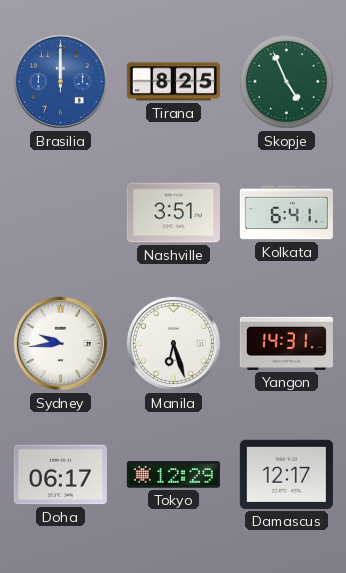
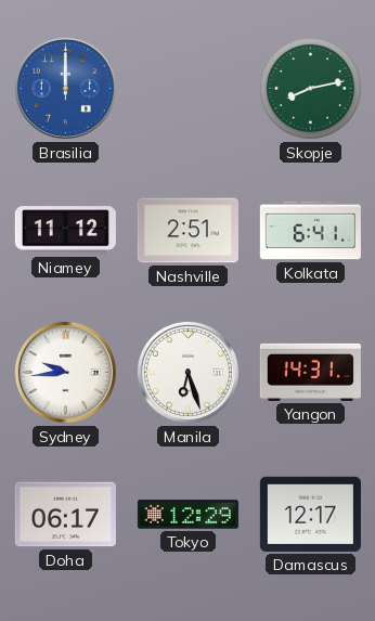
Tirana: 8:25 -> none (173, 82)
Skopje: 4:56 -> 8:13 (310, 88)
Niamey: none -> 11:12 (65, 231)
Nashville: 3:51 -> 2:51 (187, 231)
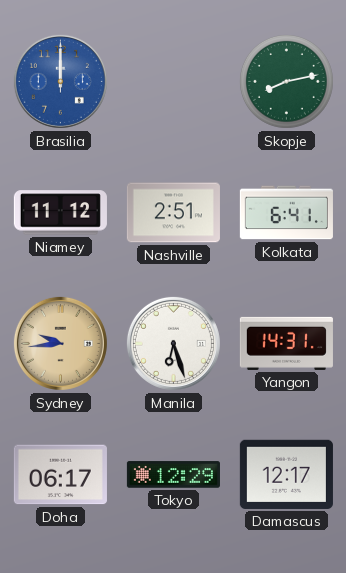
Sydney dial: white -> champagne (60, 343)
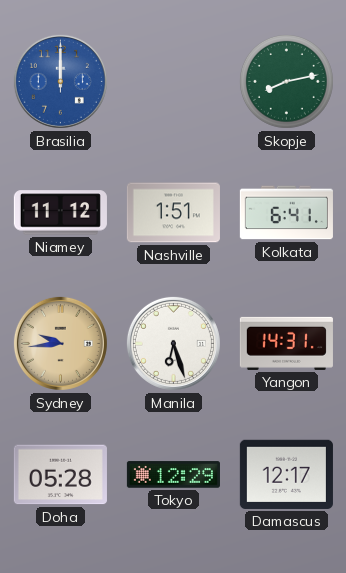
Nashville: 2:51 -> 1:51 (173, 213)
Doha: 06:17 -> 05:28 (60, 475)
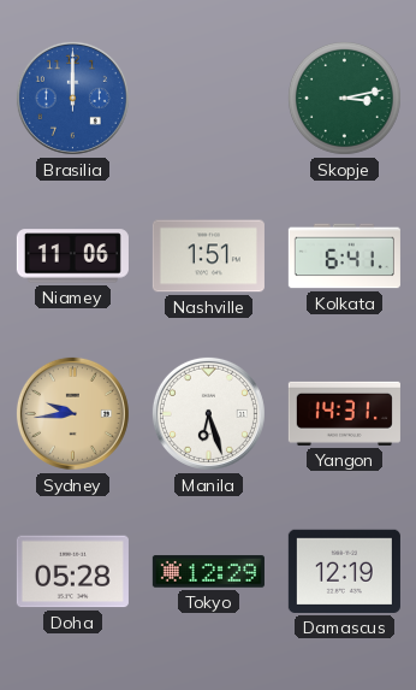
Skopje: 8:13 -> 3:13 (344, 98)
Niamey: 11:12 -> 11:06 (72, 256)
Damascus: 12:17 -> 12:19 (344, 571)
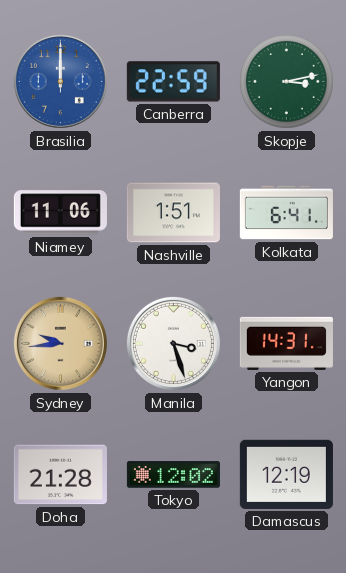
Canberra: none -> 22:59 (173, 82)
Manila: 6:27 -> 3:27 (173, 343)
Doha: 05:28 -> 21:28 (60, 475)
Tokyo: 12:29 -> 12:02 (173, 475)
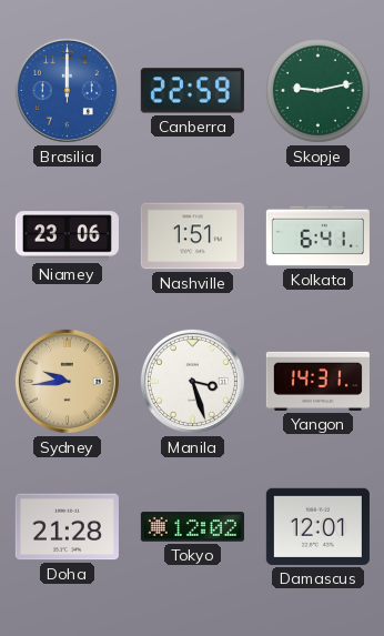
Skopje: 3:13 -> 9:13 (317, 90)
Niamey: 11:06 -> 23:06 (67, 236)
Damascus: 12:19 -> 12:01 (317, 526)
